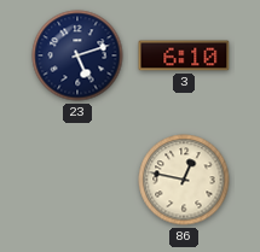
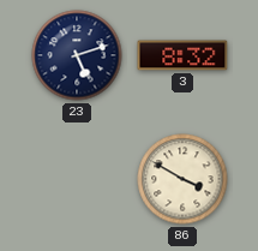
3: 6:10 -> 8:32 (182, 55)
86: 12:47 -> 3:50 (182, 179)
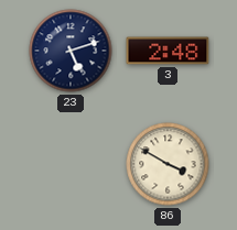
3: 8:32 -> 2:48 (168, 51)
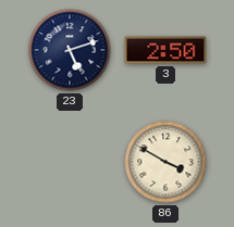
3: 2:48 -> 2:50 (165, 50)
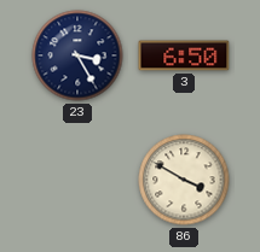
23: 5:12 -> 3:25 (77, 55)
3: 2:50 -> 6:50 (184, 55)
